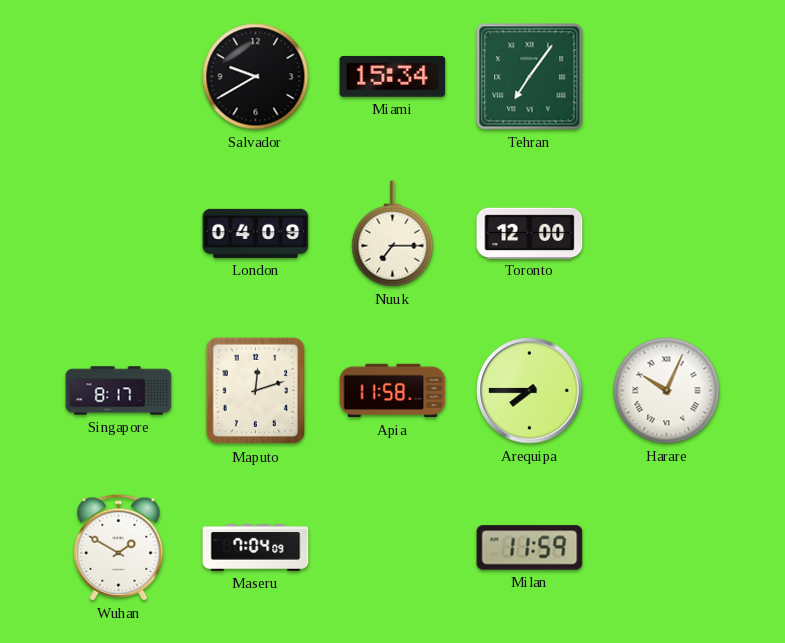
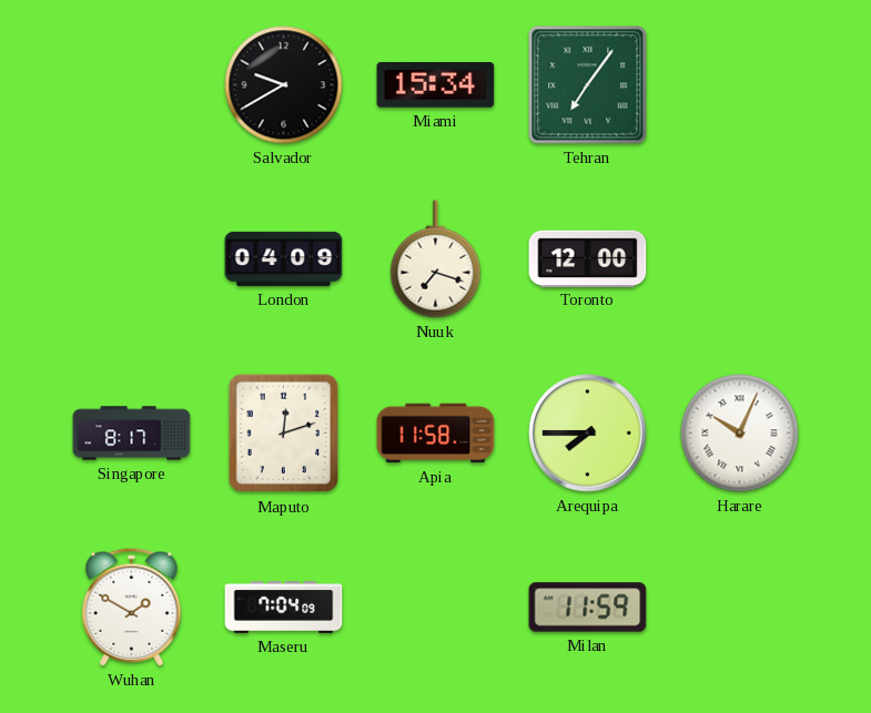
Nuuk: 7:15 -> 7:18 (436, 259)
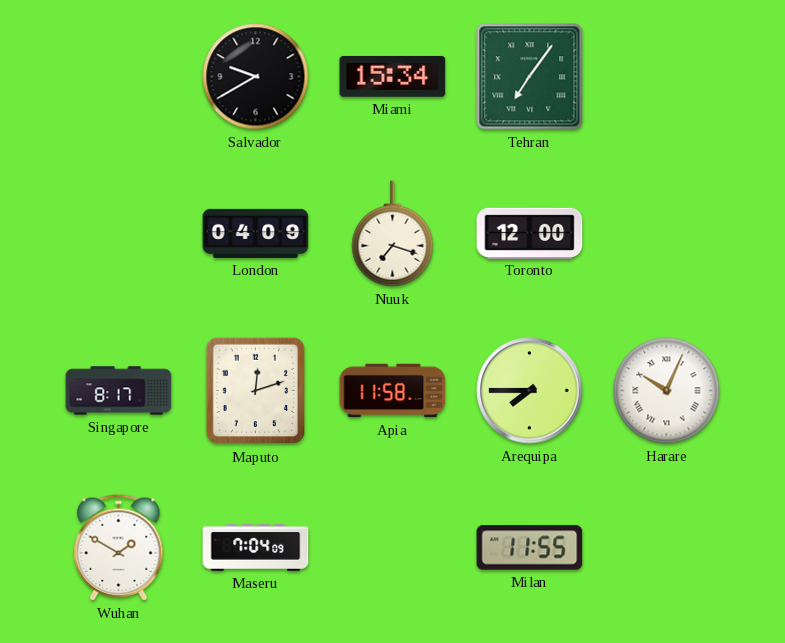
Milan: 11:59 -> 11:55 (530, 548)
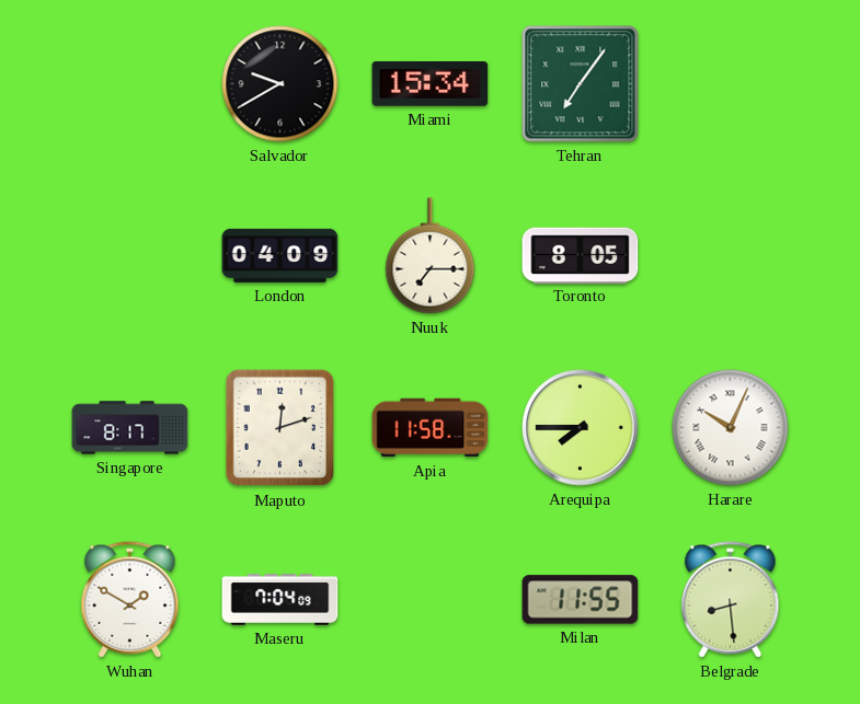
Nuuk: 7:18 -> 7:15 (431, 256)
Toronto: 12:00 -> 8:05 (581, 255)
Belgrade: none -> 8:29 (731, 600)
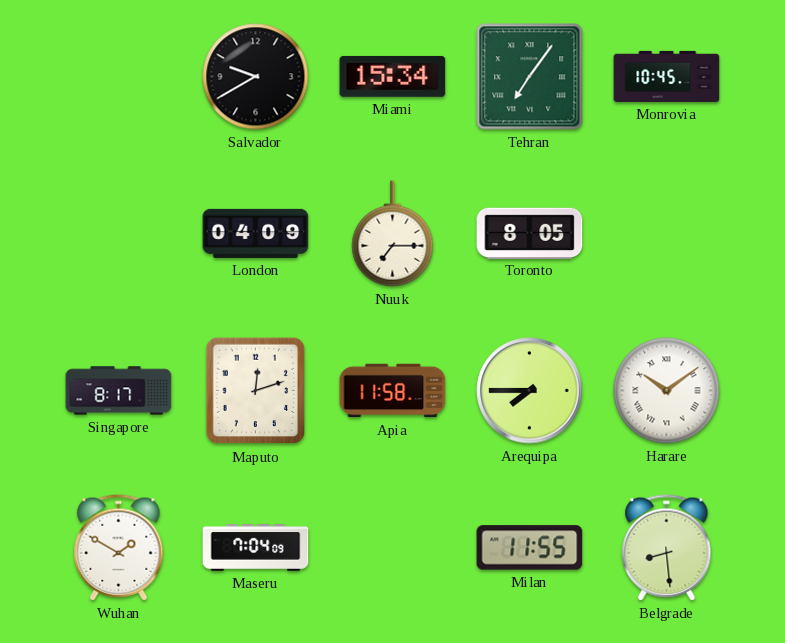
Monrovia: none -> 10:45 (667, 76)
Harare: 10:04 -> 10:09 (667, 391)
